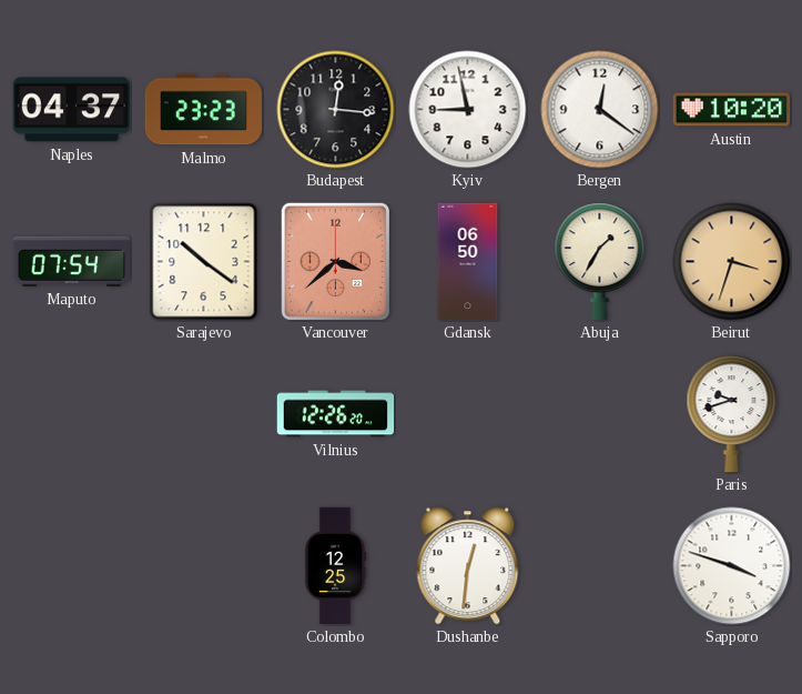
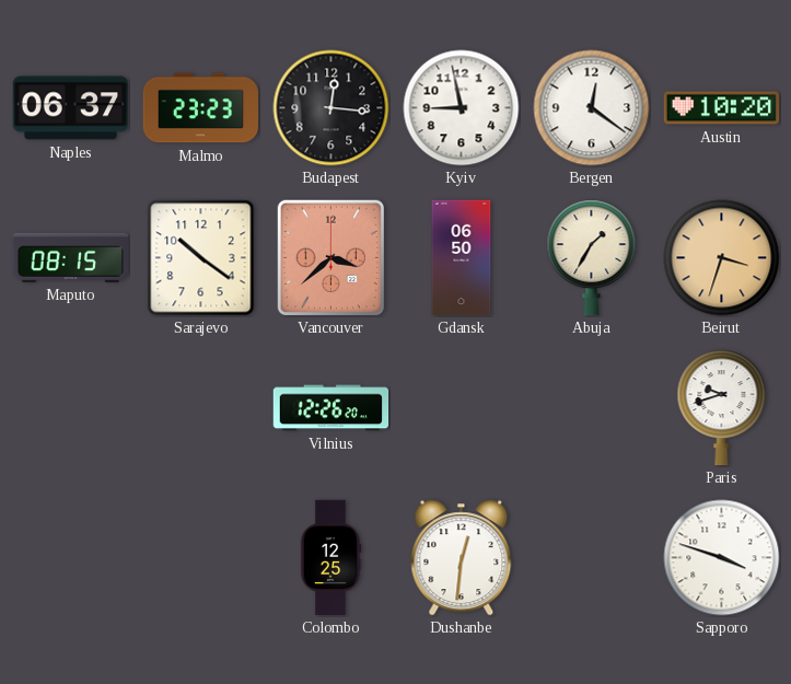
Naples: 04:37 -> 06:37 (70, 108)
Maputo: 07:54 -> 08:15 (70, 257)
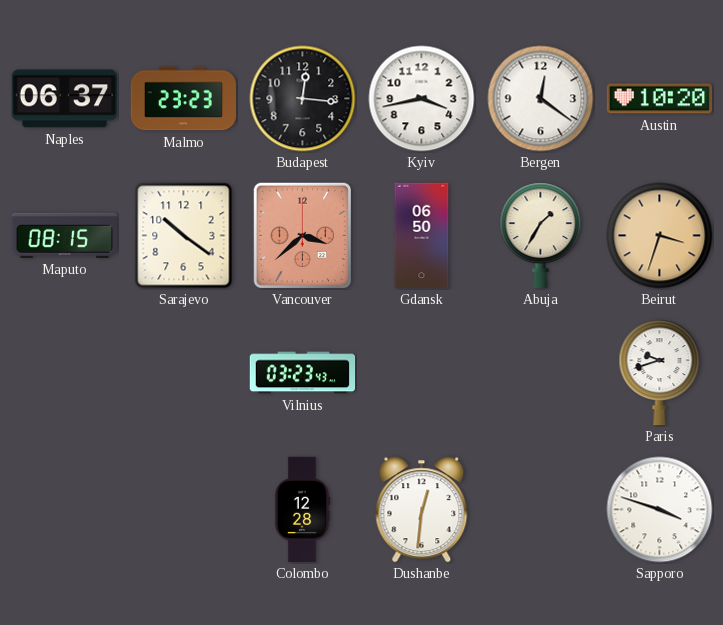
Kyiv: 8:58 -> 3:43 (422, 99)
Vilnius: 12:26 -> 03:23 (303, 373)
Colombo: 12:25 -> 12:28 (302, 510)
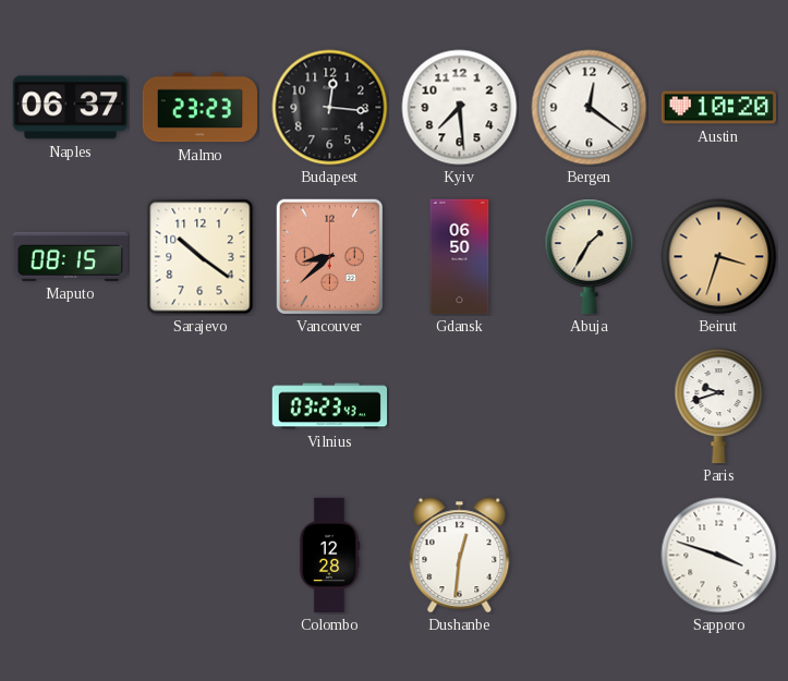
Kyiv: 3:43 -> 7:29 (460, 108)
Vancouver: 3:38 -> 8:38 (330, 257)
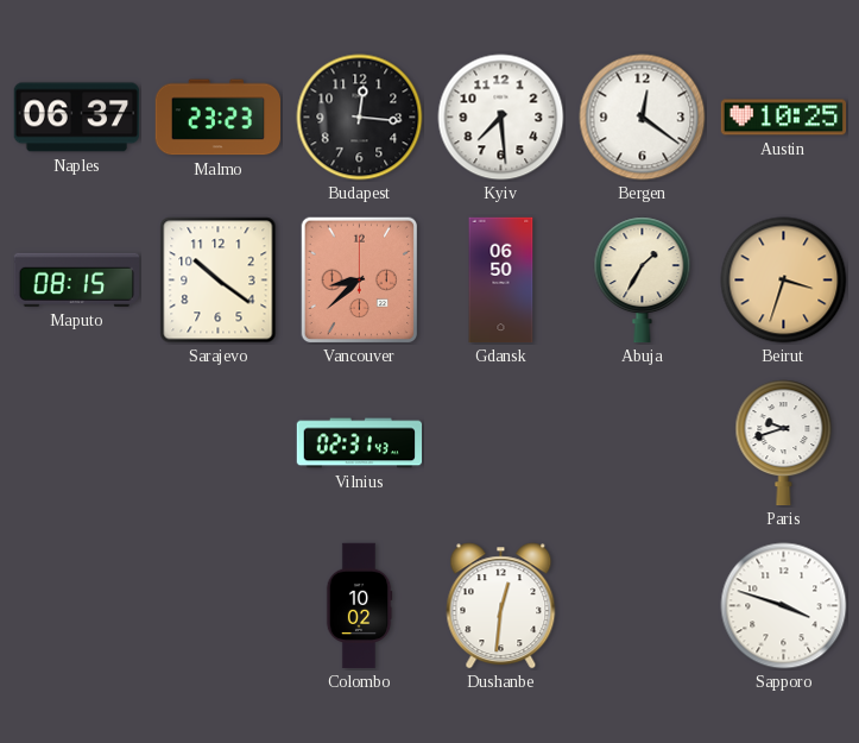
Austin: 10:20 -> 10:25 (784, 118)
Vilnius: 03:23 -> 02:31 (360, 443)
Colombo: 12:28 -> 10:02 (359, 606)
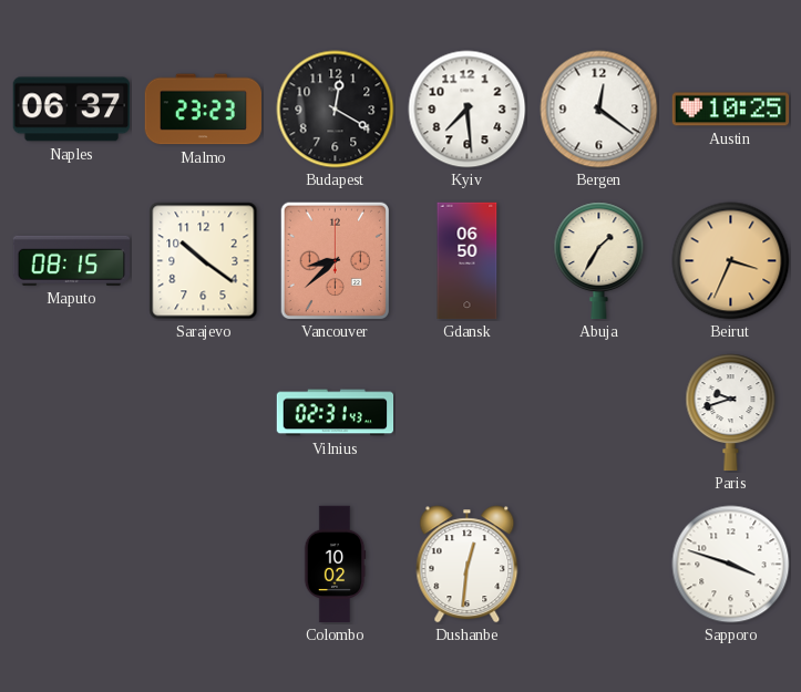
Budapest: 12:16 -> 12:20 (336, 110)
Beirut: 3:33 -> 3:34 (731, 261)
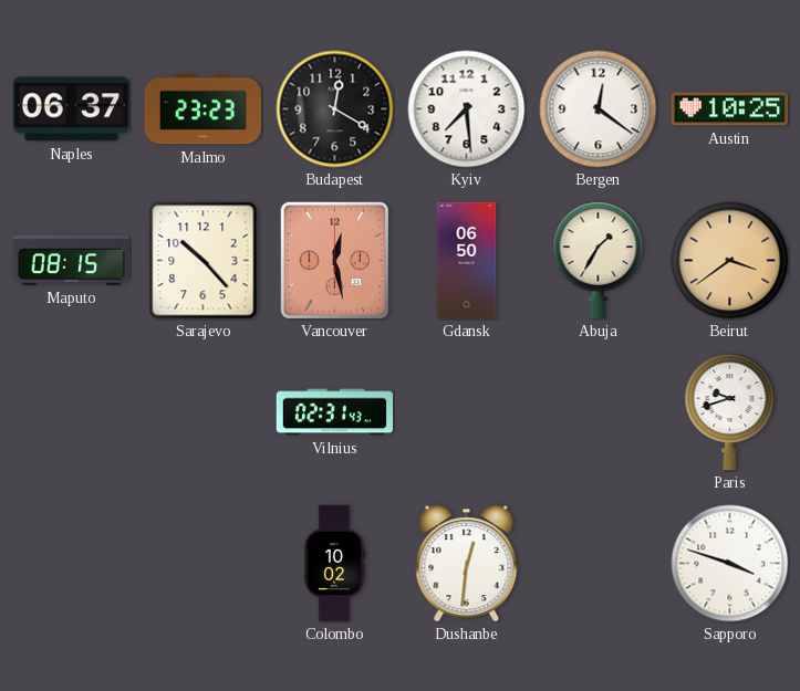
Sarajevo: 10:21 -> 10:23 (204, 261)
Vancouver: 8:38 -> 12:28 (335, 261)
Beirut: 3:34 -> 3:39 (730, 261)
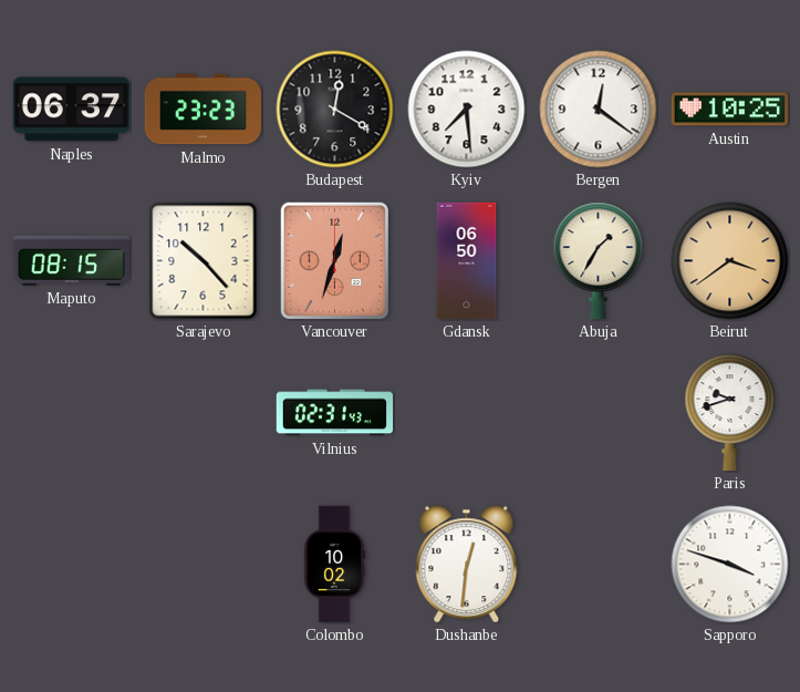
Vancouver: 12:28 -> 12:33 (335, 261)
